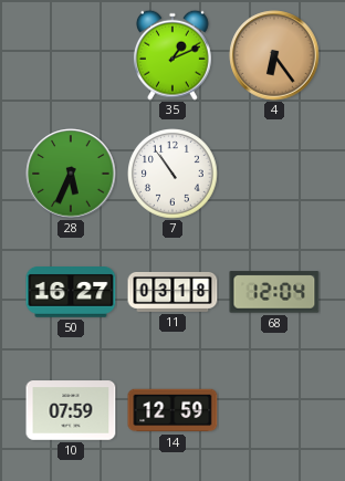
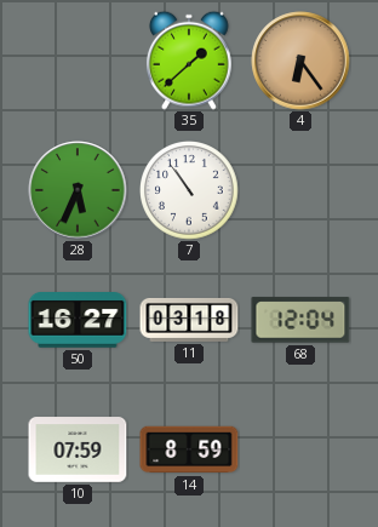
35: 1:11 -> 1:38 (189, 61)
14: 12:59 -> 8:59 (189, 449)
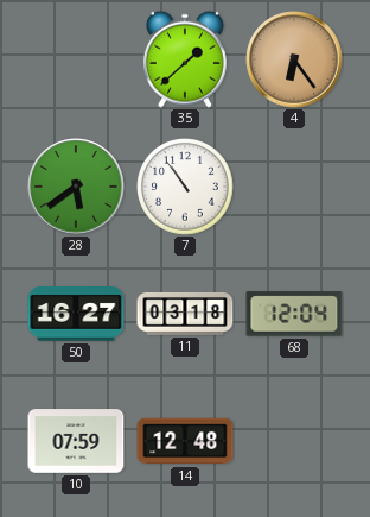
28: 5:34 -> 5:39 (76, 187)
14: 8:59 -> 12:48 (185, 441)
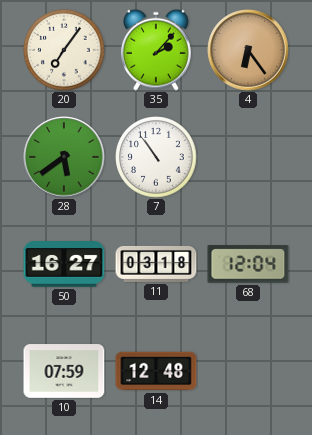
20: none -> 7:06 (64, 50)
35: 1:38 -> 2:07 (156, 50)
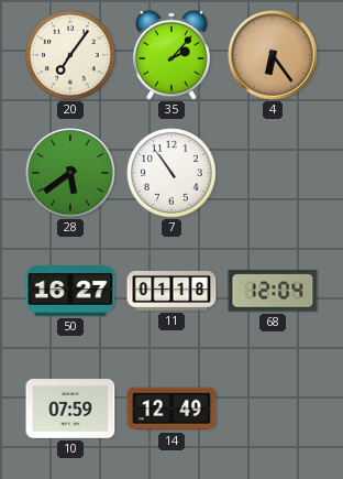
11: 03:18 -> 01:18 (171, 291)
14: 12:48 -> 12:49 (171, 409)
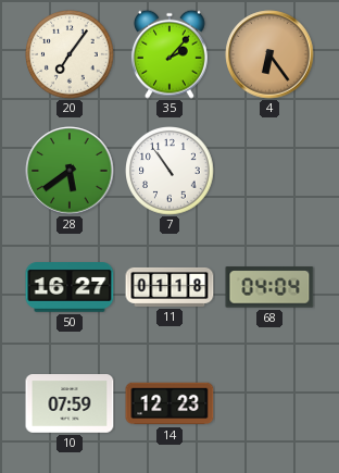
68: 12:04 -> 04:04 (269, 287)
14: 12:49 -> 12:23 (169, 403)
